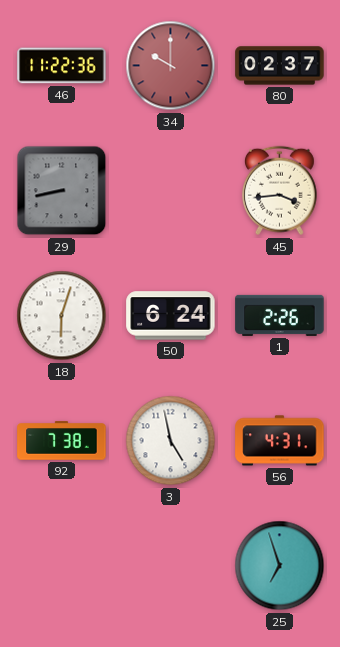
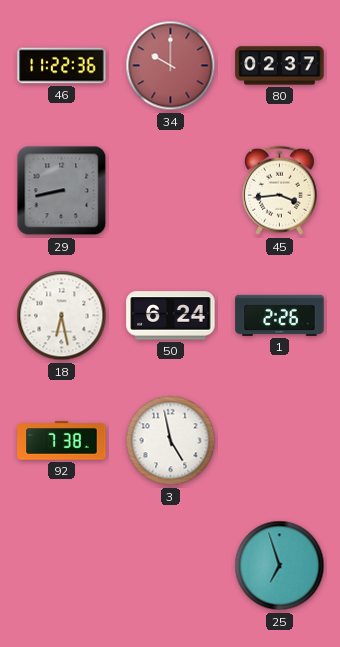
18: 6:03 -> 6:28 (62, 316)
56: 4:31 -> none (280, 441)
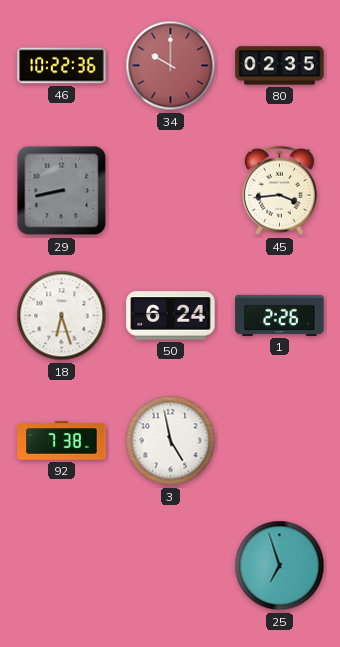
46: 11:22 -> 10:22 (62, 66)
80: 02:37 -> 02:35 (280, 66)
18: 6:28 -> 6:27 (62, 316)
